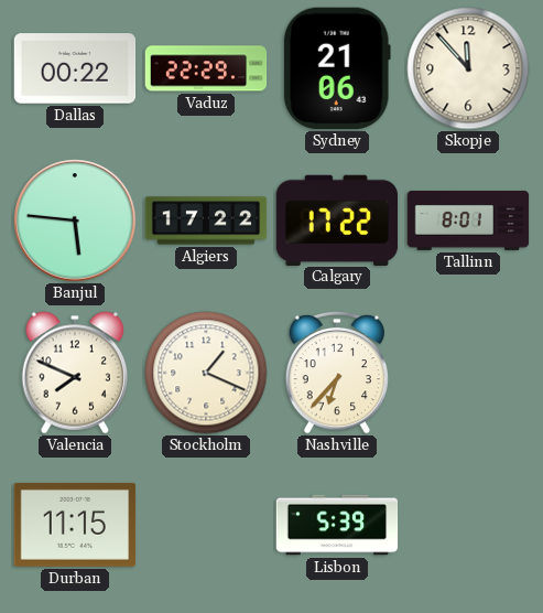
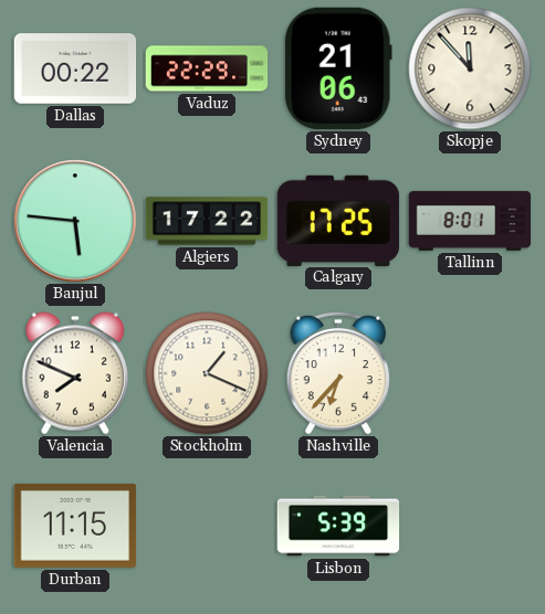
Calgary: 17:22 -> 17:25 (338, 220)
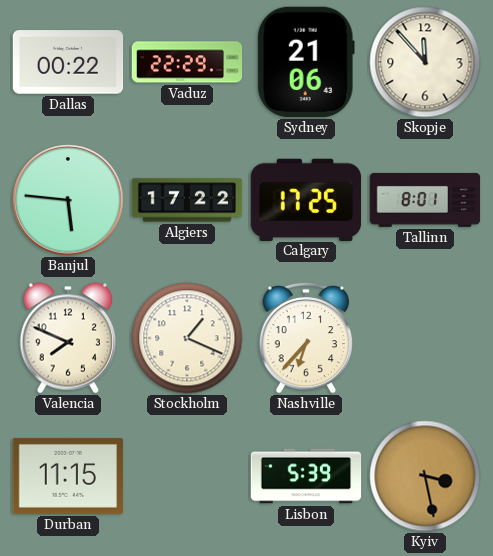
Kyiv: none -> 3:28 (425, 476)
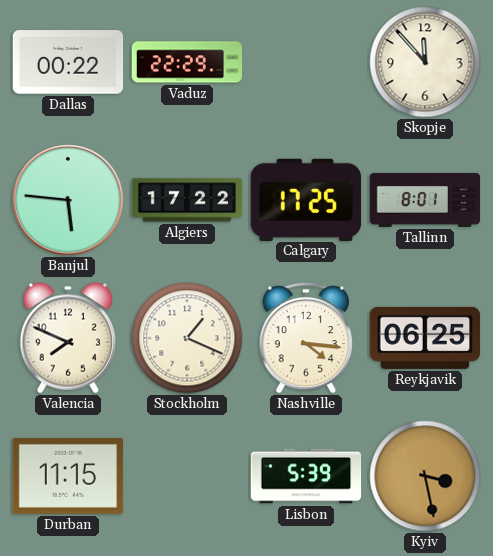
Sydney: 21:06 -> none (306, 62)
Nashville: 6:37 -> 4:16 (306, 338)
Reykjavik: none -> 06:25 (425, 338)
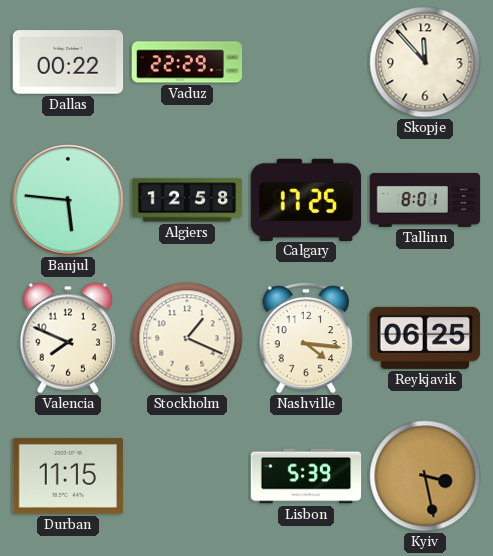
Algiers: 17:22 -> 12:58 (187, 200)
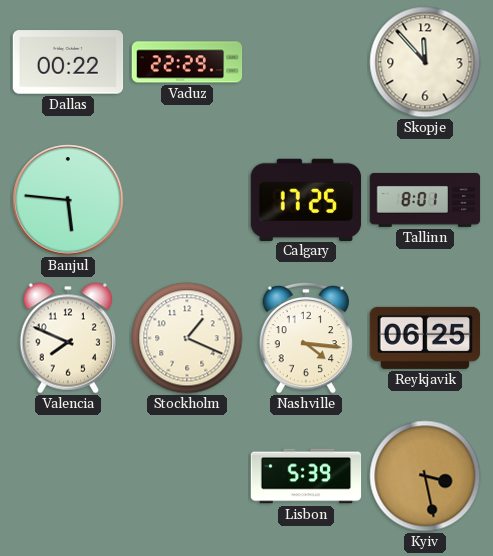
Algiers: 12:58 -> none (187, 200)
Durban: 11:15 -> none (68, 476)
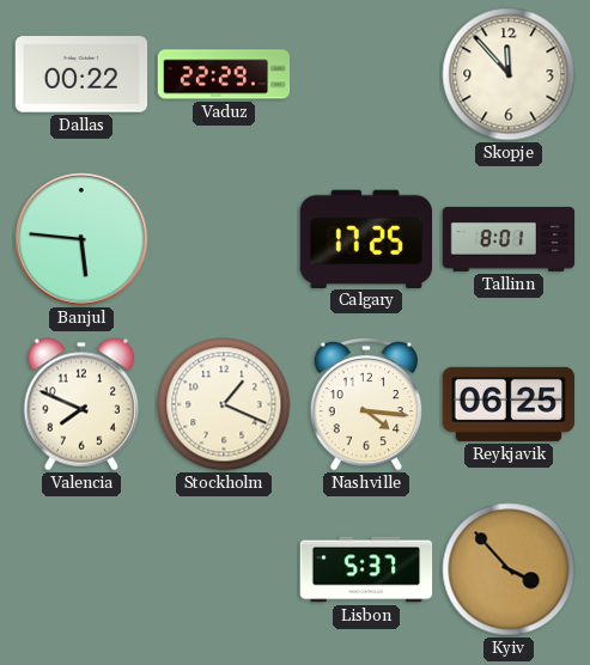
Lisbon: 5:39 -> 5:37 (366, 569)
Kyiv: 3:28 -> 3:53 (509, 569)
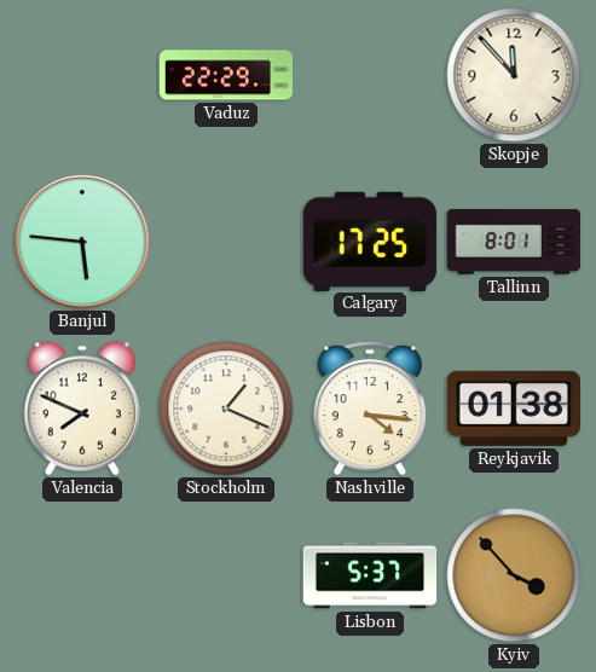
Dallas: 00:22 -> none (81, 74)
Reykjavik: 06:25 -> 01:38 (514, 409)
